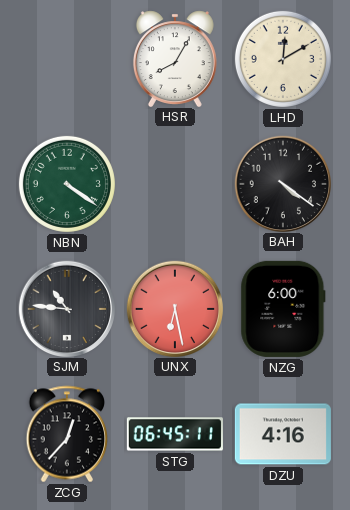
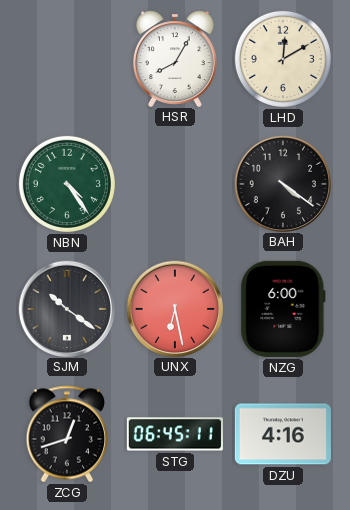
NBN: 4:21 -> 4:24 (67, 184)
SJM: 10:46 -> 10:21 (66, 308)
ZCG: 12:37 -> 12:42 (67, 434)
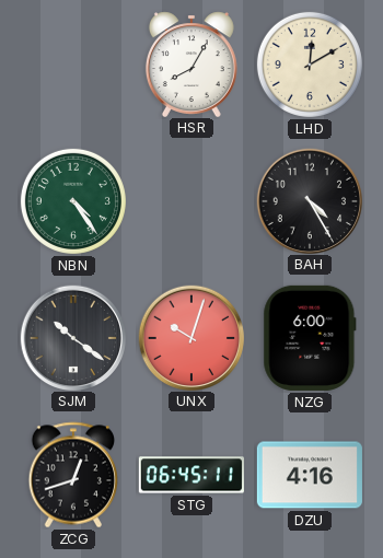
BAH: 4:21 -> 4:25 (309, 200)
UNX: 6:28 -> 10:03 (190, 337)
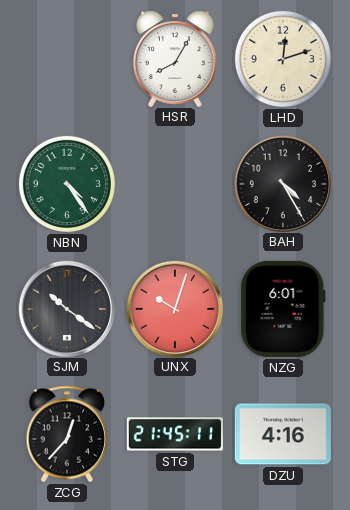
LHD: 12:10 -> 12:12 (283, 59)
NZG: 6:00 -> 6:01 (283, 309)
ZCG: 12:42 -> 12:37 (67, 434)
STG: 06:45 -> 21:45 (175, 434)
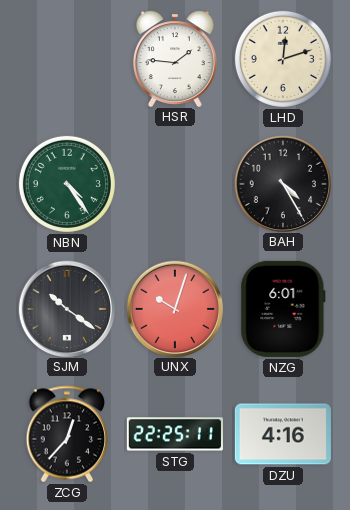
HSR: 8:05 -> 1:46 (175, 58)
STG: 21:45 -> 22:25 (175, 434)
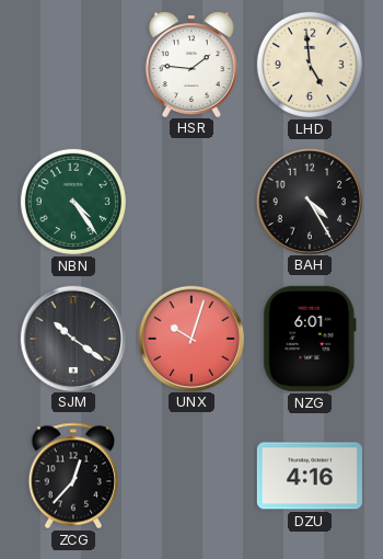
LHD: 12:12 -> 4:59 (310, 65)
STG: 22:25 -> none (175, 434)
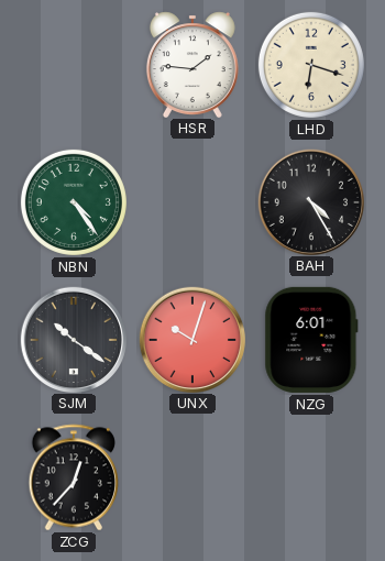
LHD: 4:59 -> 6:18 (311, 65)
DZU: 4:16 -> none (310, 476)
